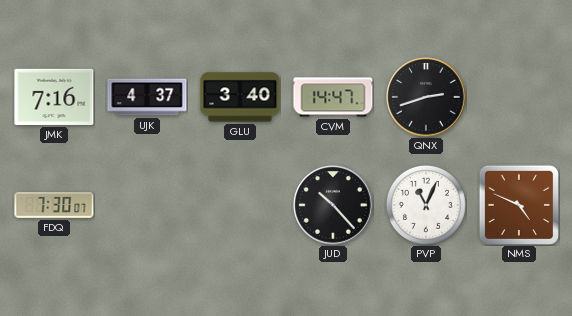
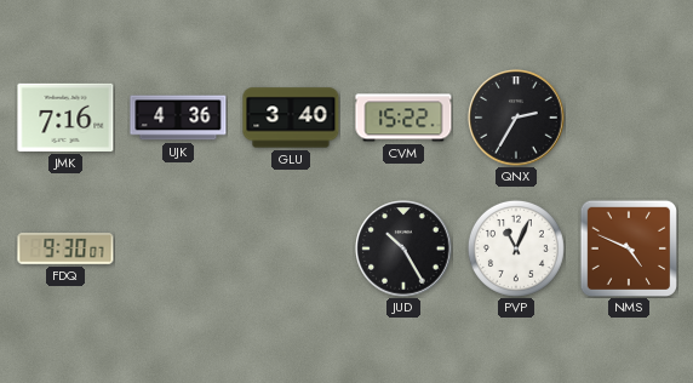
UJK: 4:37 -> 4:36 (178, 118)
CVM: 14:47 -> 15:22 (403, 118)
QNX: 2:42 -> 2:35 (516, 118)
FDQ: 7:30 -> 9:30 (65, 248)
JUD: 10:23 -> 10:25 (403, 248)
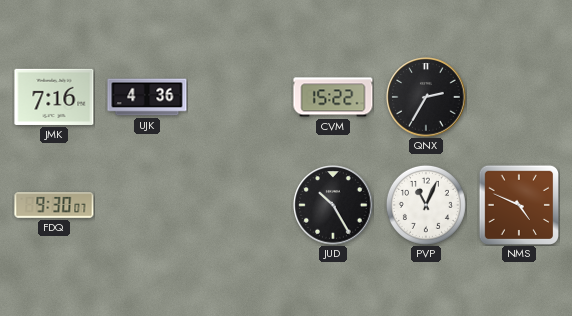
GLU: 3:40 -> none (291, 118)
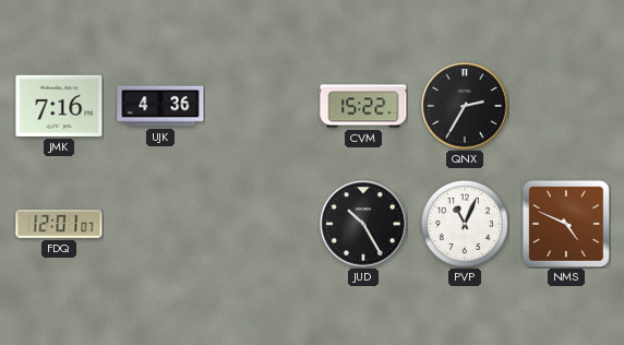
FDQ: 9:30 -> 12:01 (59, 224)
